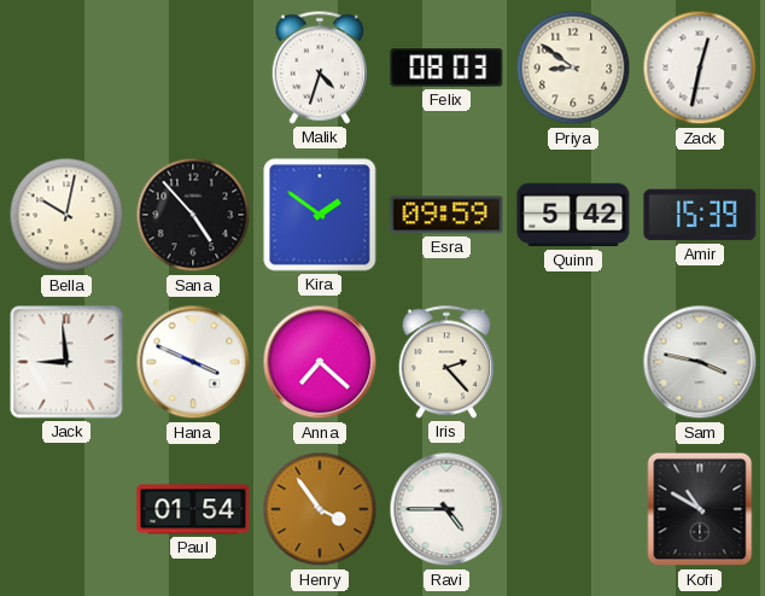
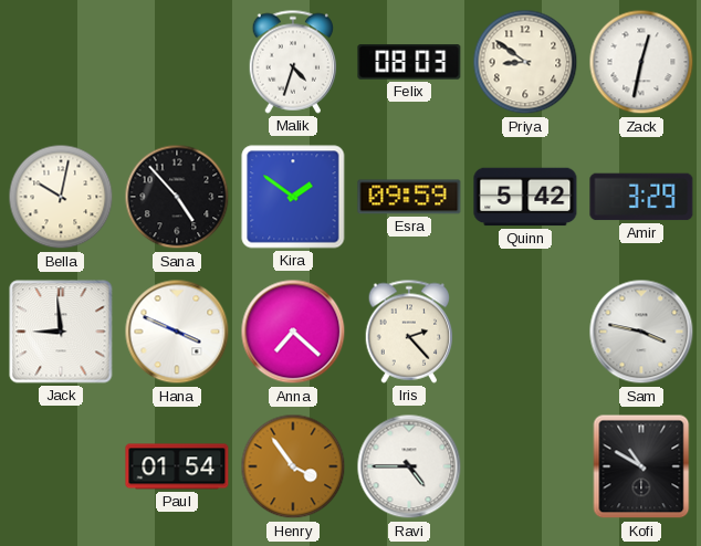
Amir: 15:39 -> 3:29 (641, 197)
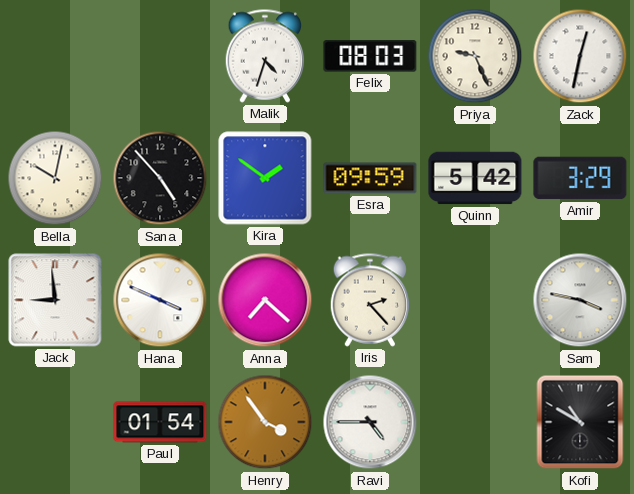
Priya: 8:51 -> 9:26 (475, 56)
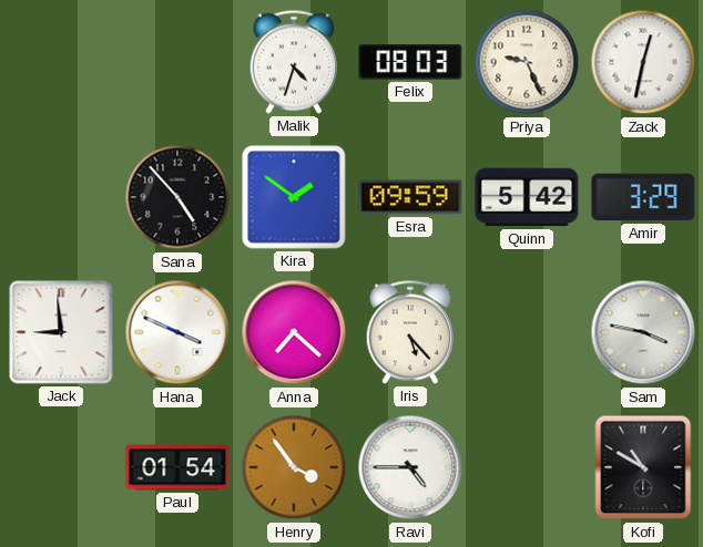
Bella: 10:02 -> none (55, 178)
Iris: 2:23 -> 5:23 (410, 332)
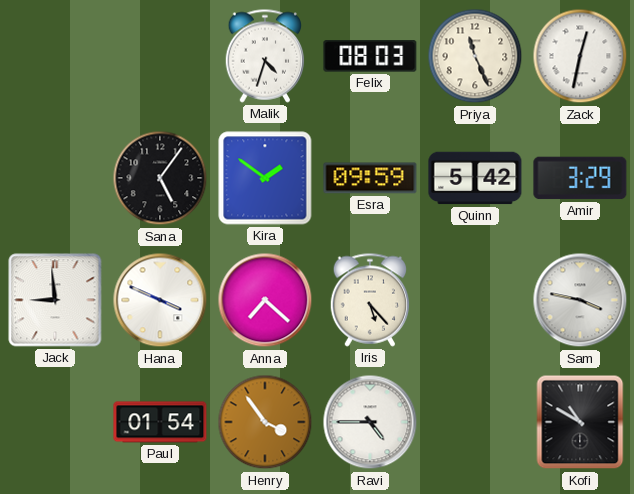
Priya: 9:26 -> 11:26 (475, 56)
Sana: 4:53 -> 5:06 (160, 178)
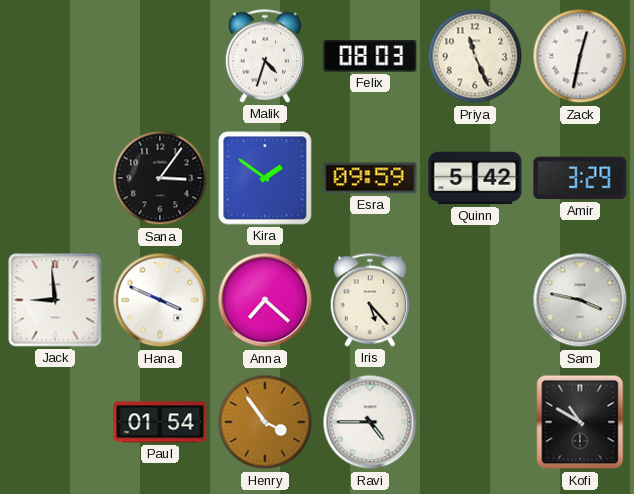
Sana: 5:06 -> 3:06 (160, 178)
